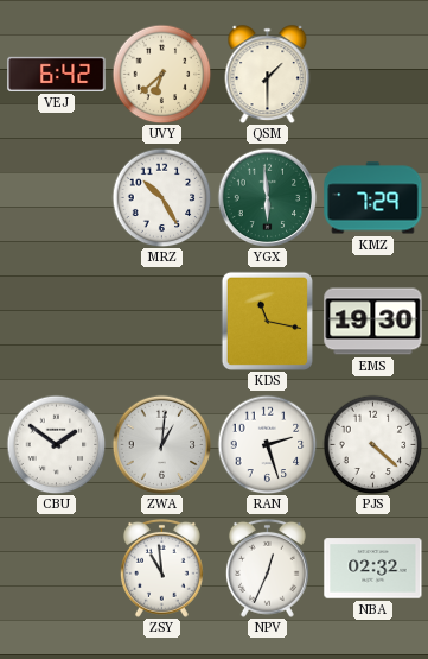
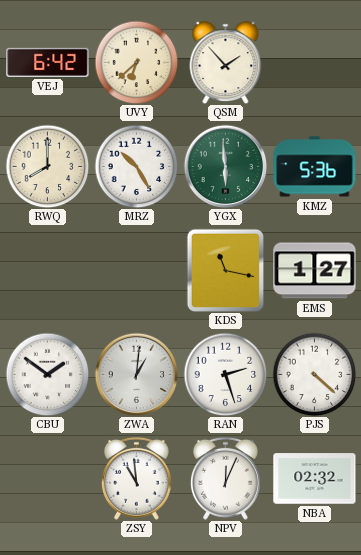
QSM: 1:30 -> 1:53 (226, 63)
RWQ: none -> 8:00 (47, 166)
KMZ: 7:29 -> 5:36 (315, 167)
EMS: 19:30 -> 1:27 (315, 271)
NPV: 12:34 -> 12:04 (225, 478)
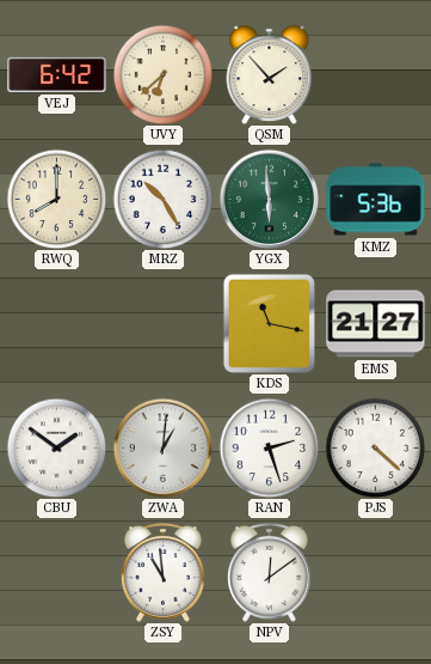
EMS: 1:27 -> 21:27 (376, 324)
NPV: 12:04 -> 12:09 (269, 572)
NBA: 02:32 -> none (315, 479)
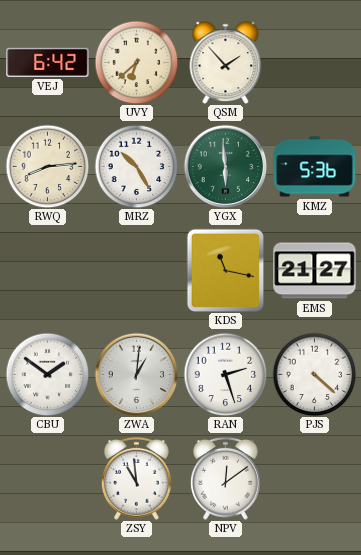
RWQ: 8:00 -> 8:14 (47, 166)
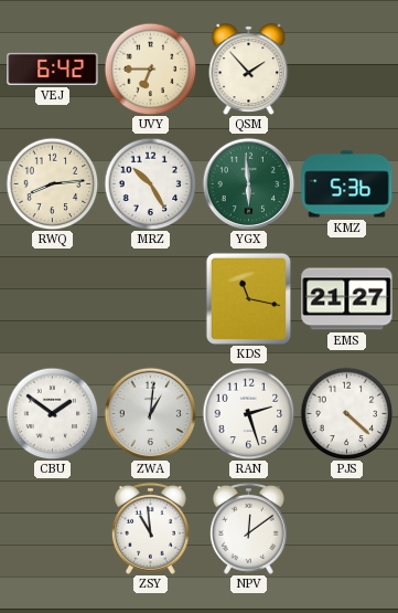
UVY: 6:38 -> 6:45 (150, 68)
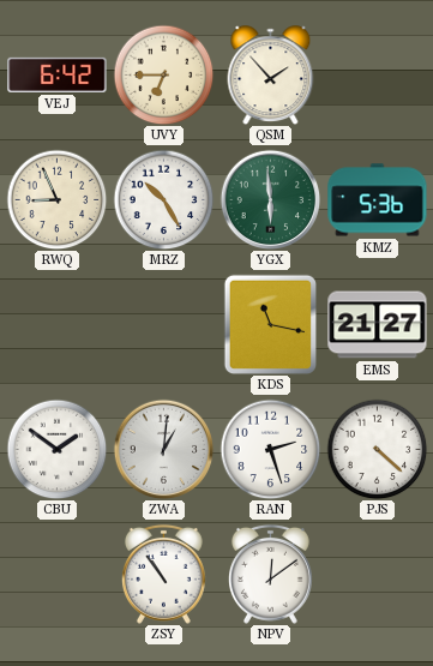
RWQ: 8:14 -> 8:56 (56, 199)
ZSY: 10:59 -> 10:54 (163, 574)
